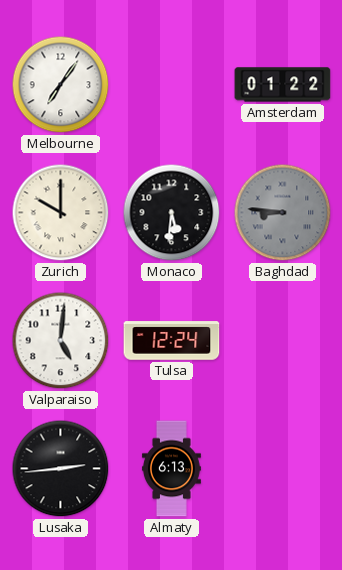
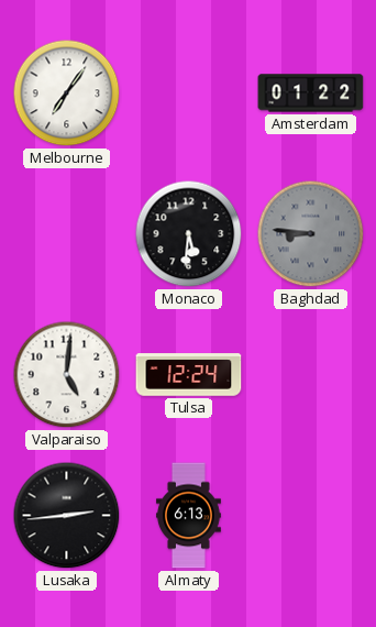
Zurich: 10:00 -> none (61, 213)
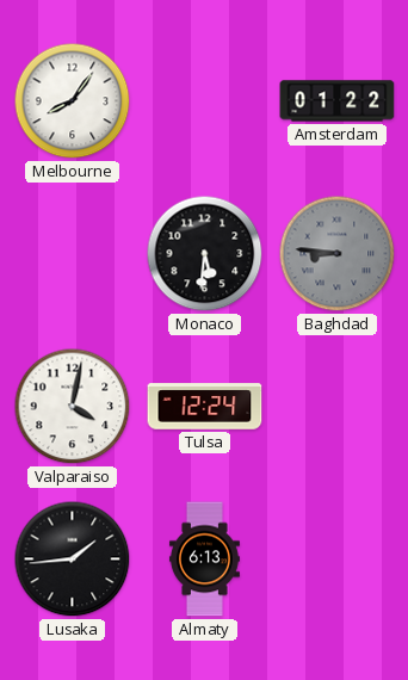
Melbourne: 7:06 -> 8:06 (73, 101)
Valparaiso: 5:01 -> 4:02 (73, 407)
Lusaka: 2:44 -> 1:44 (73, 560)
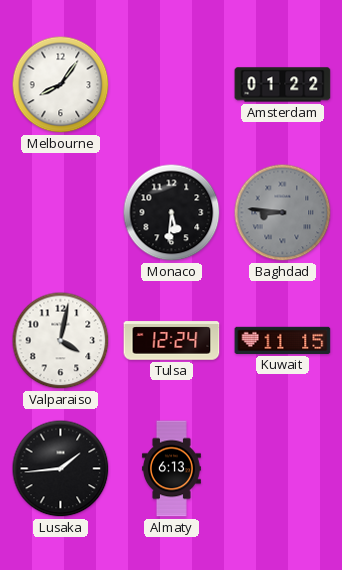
Kuwait: none -> 11:15 (283, 340)
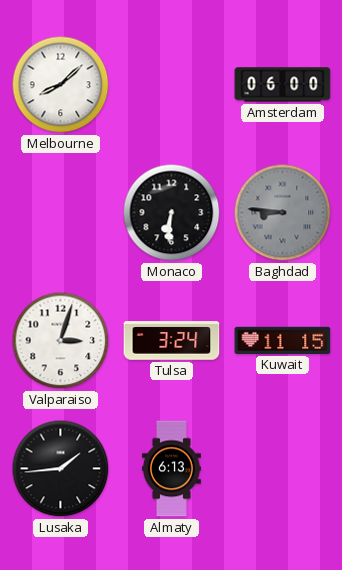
Melbourne: 8:06 -> 8:08 (61, 85)
Amsterdam: 01:22 -> 06:00 (283, 85)
Monaco: 5:31 -> 6:31 (172, 213)
Valparaiso: 4:02 -> 3:03 (61, 341)
Tulsa: 12:24 -> 3:24 (172, 341)
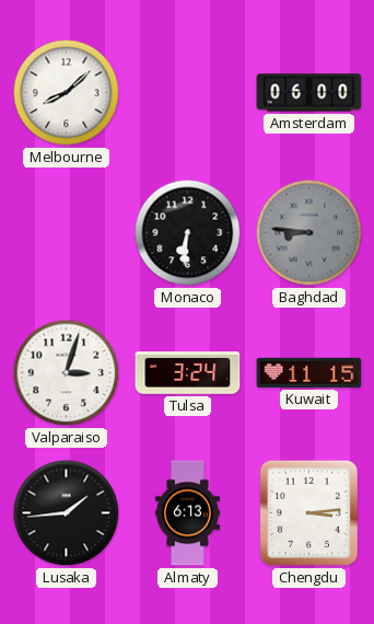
Chengdu: none -> 3:14 (308, 512)
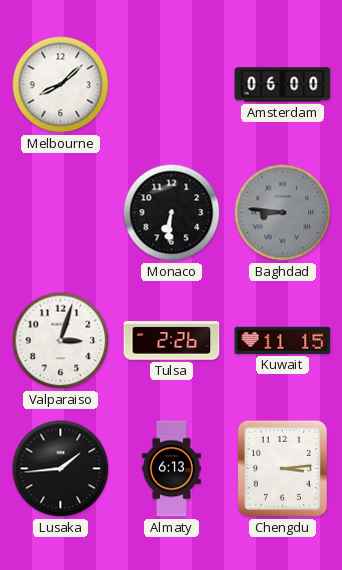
Tulsa: 3:24 -> 2:26 (172, 341)
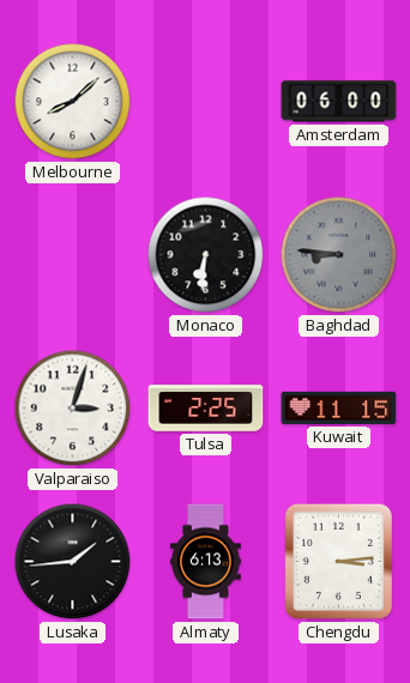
Tulsa: 2:26 -> 2:25 (206, 409)
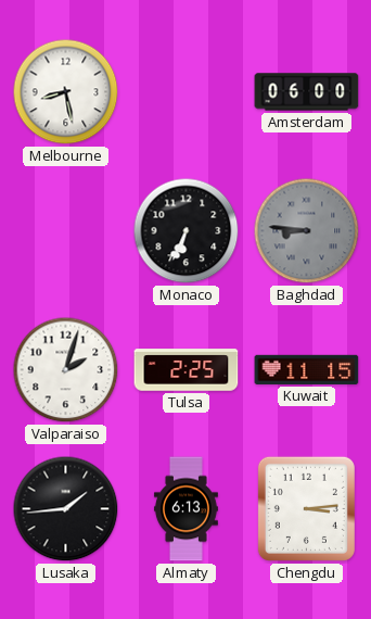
Melbourne: 8:08 -> 8:28 (66, 92)
Monaco: 6:31 -> 6:34 (187, 231)
Valparaiso: 3:03 -> 2:03 (66, 370)
